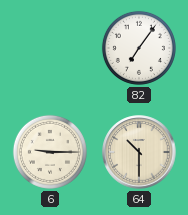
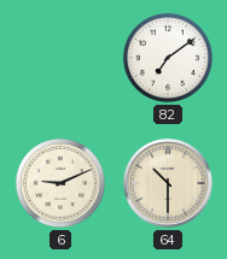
82: 7:06 -> 7:09 (168, 58)
6: 9:15 -> 9:11 (60, 183)
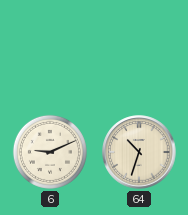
82: 7:09 -> none (168, 58)
64: 10:30 -> 10:33 (139, 152)
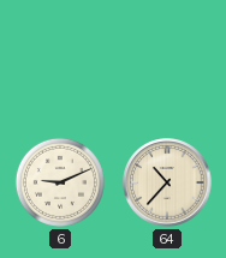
64: 10:33 -> 10:37 (167, 182)
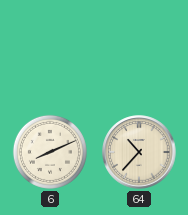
6: 9:11 -> 8:11 (50, 152)
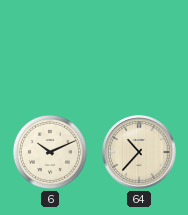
6: 8:11 -> 10:11 (50, 152)
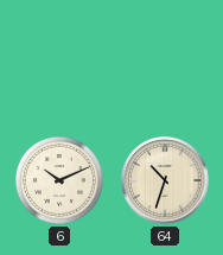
64: 10:37 -> 10:33 (165, 180)
